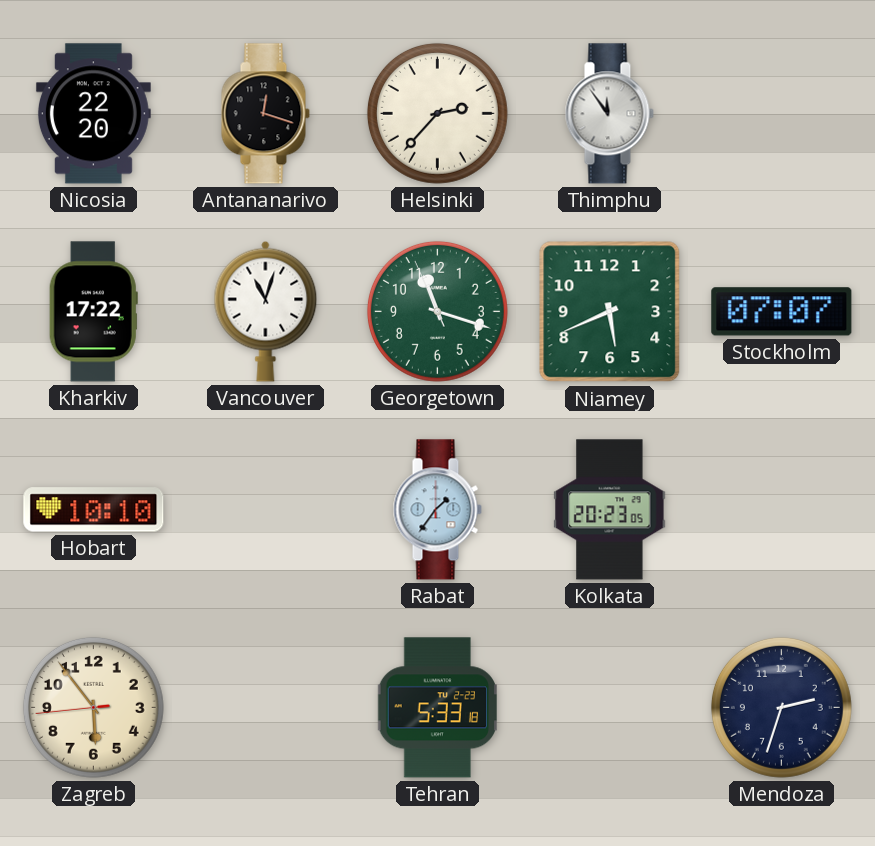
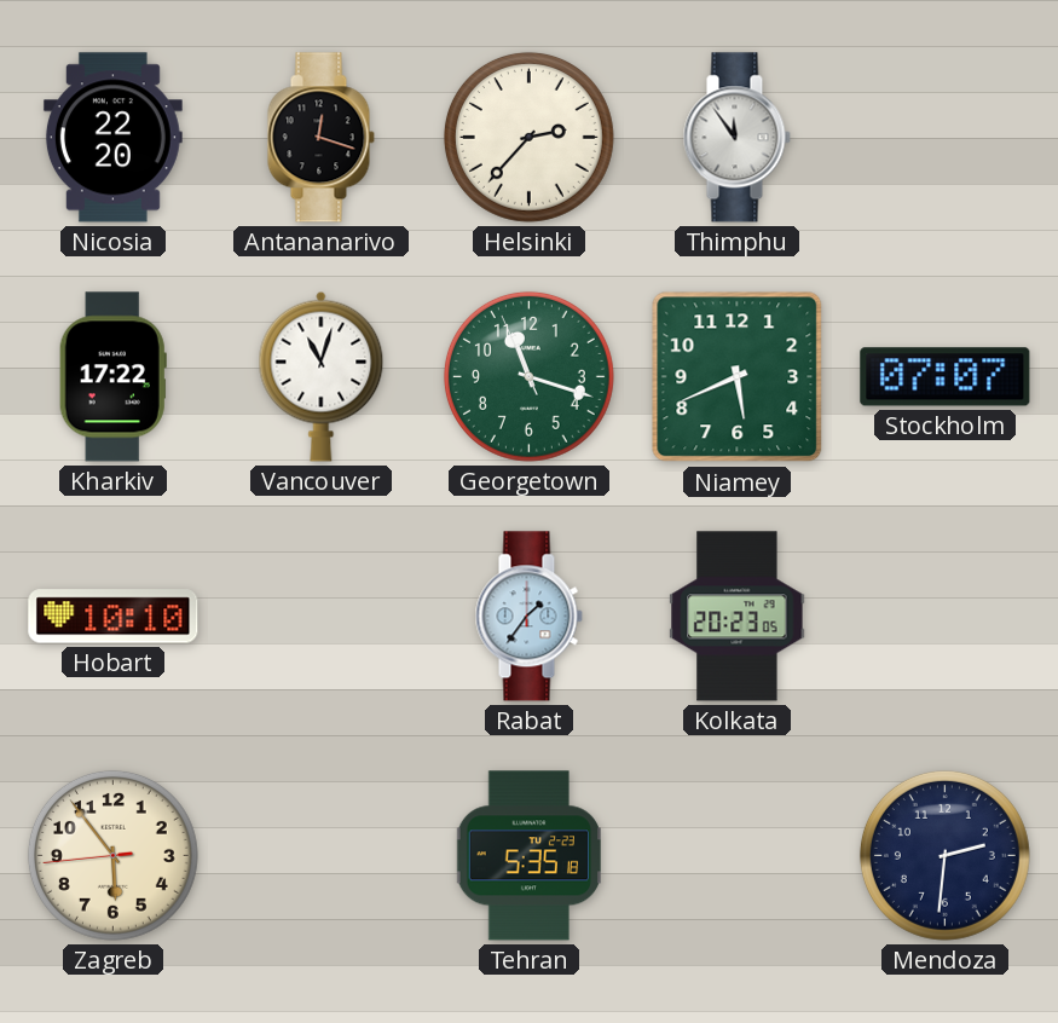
Tehran: 5:33 -> 5:35 (528, 856)
Mendoza: 2:33 -> 2:31 (944, 855)
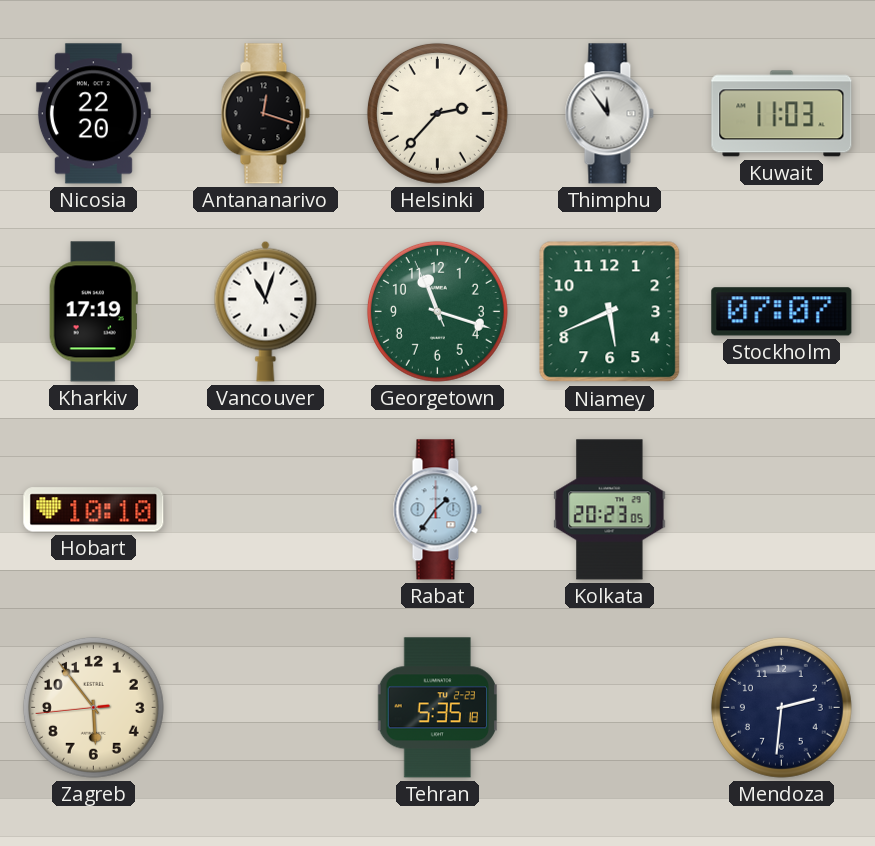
Kuwait: none -> 11:03 (782, 114)
Kharkiv: 17:22 -> 17:19 (93, 312)
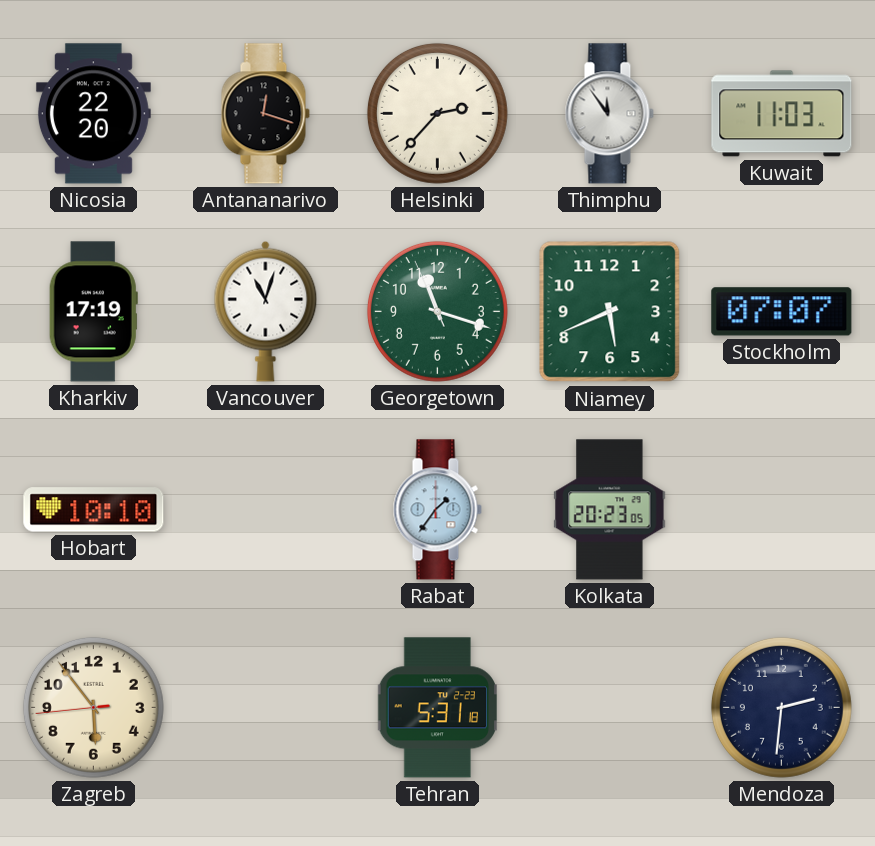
Tehran: 5:35 -> 5:31 (437, 708)
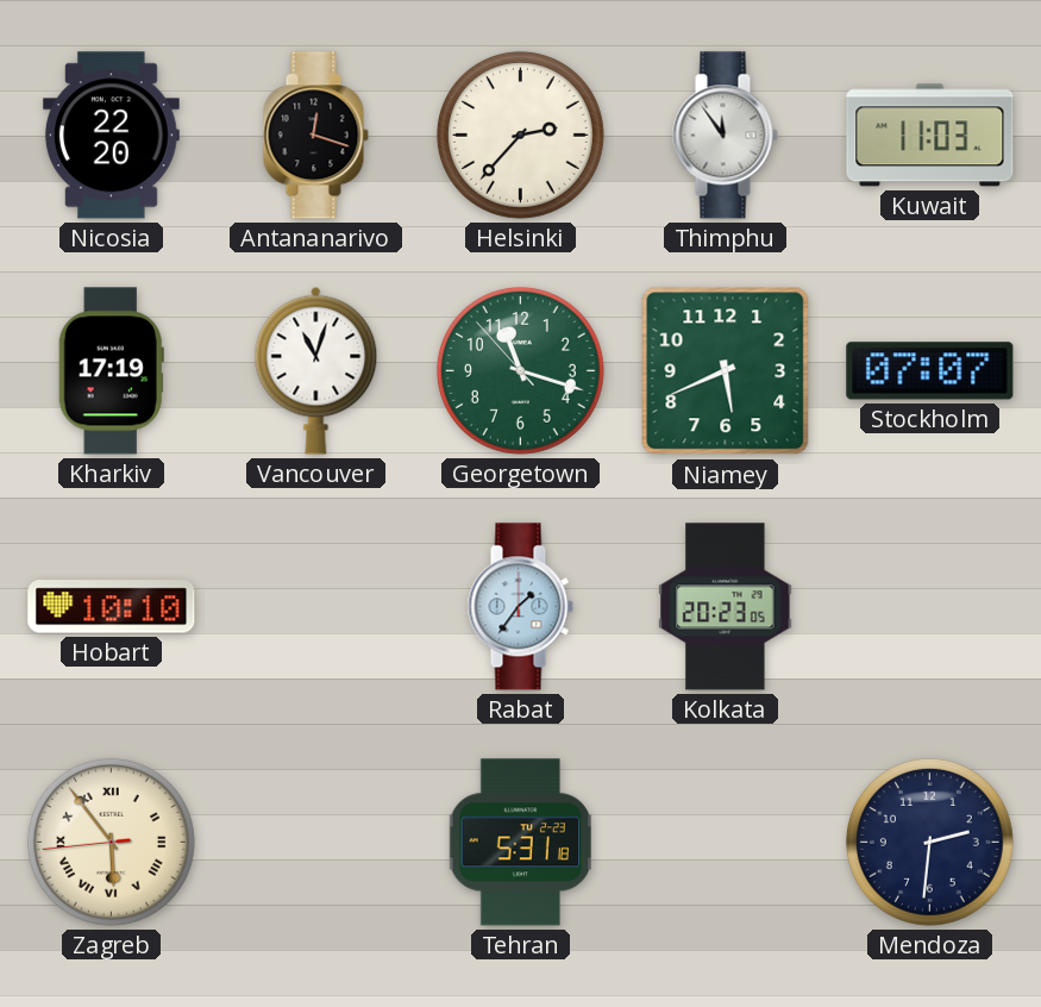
Georgetown: 11:17:56 -> 11:17:53 (520, 370)
Zagreb numerals: Arabic -> Roman (111, 842)
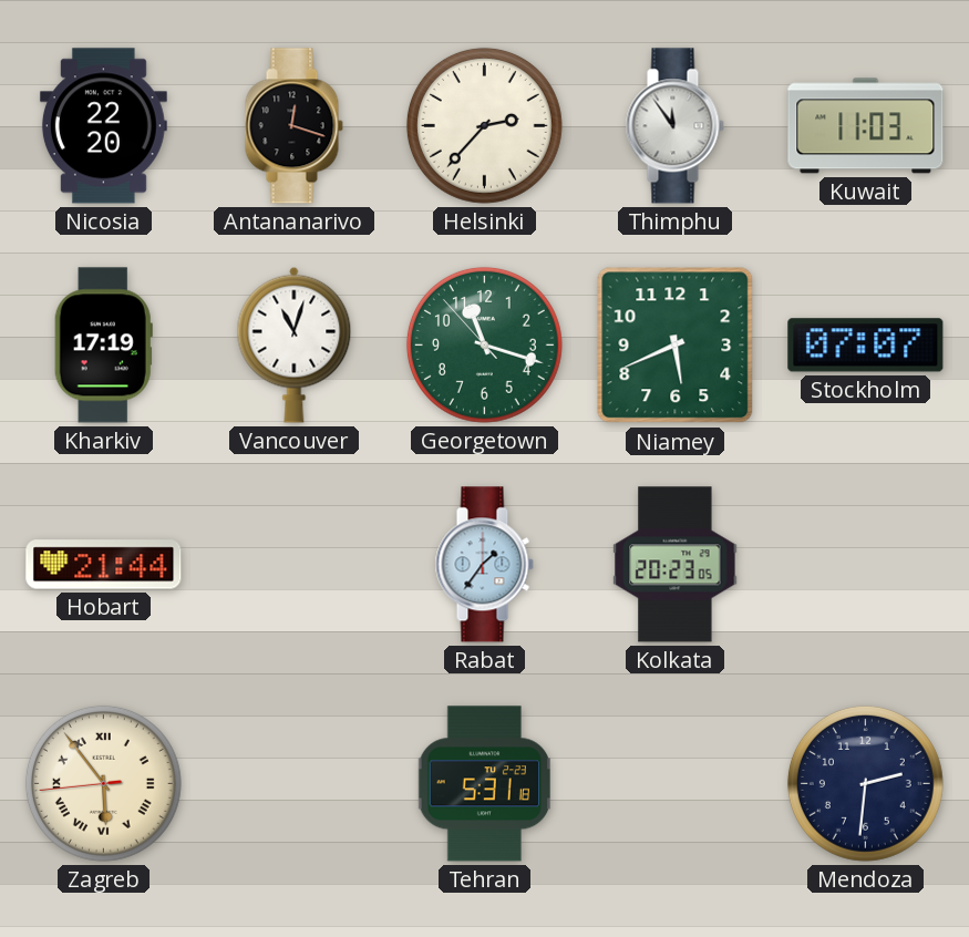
Hobart: 10:10 -> 21:44 (104, 565)
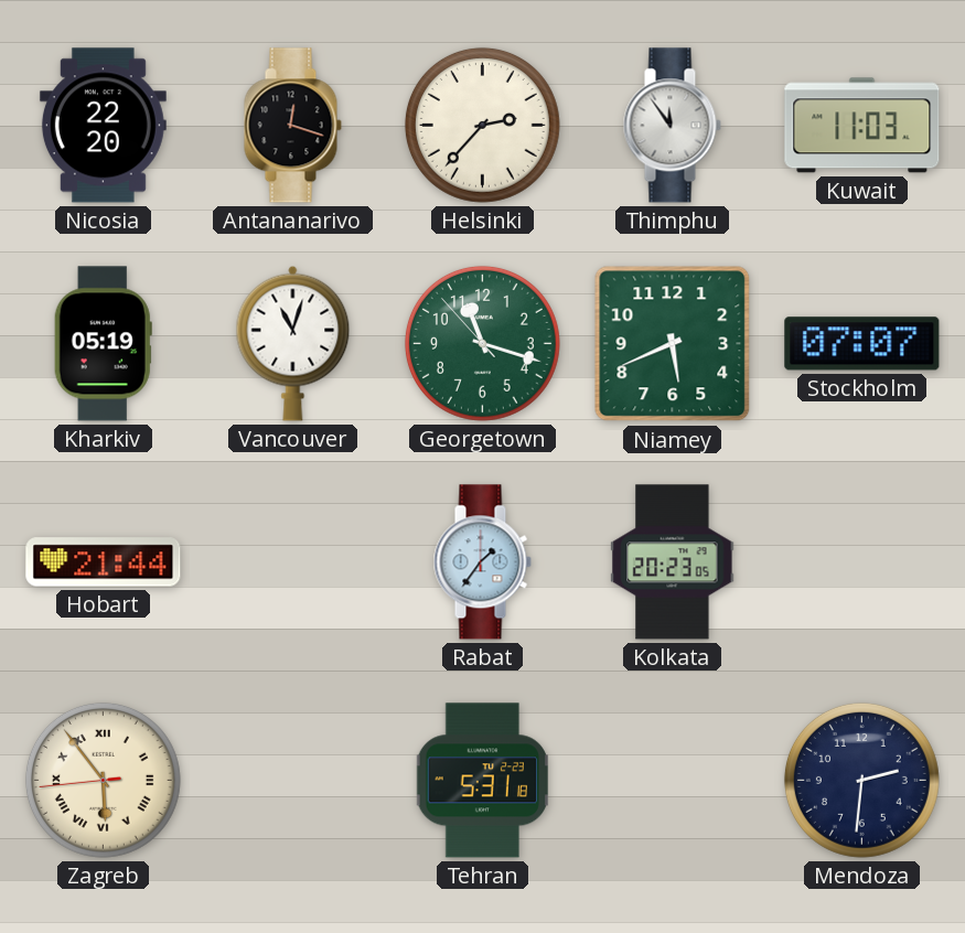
Kharkiv: 17:19 -> 05:19 (103, 344)
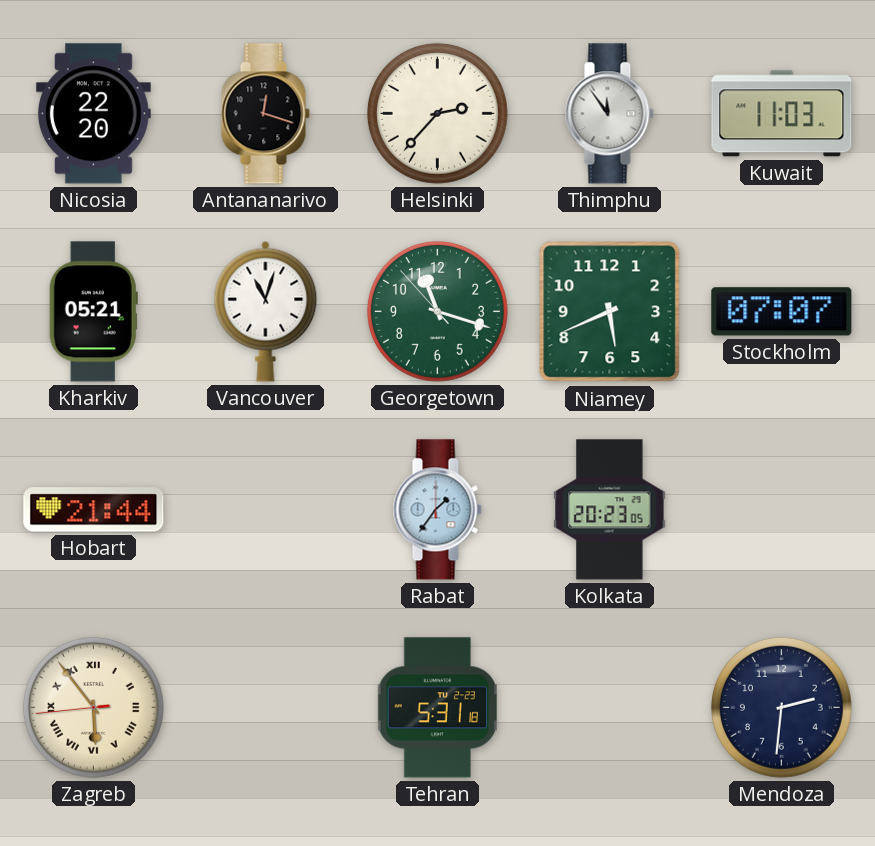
Kharkiv: 05:19 -> 05:21 (93, 312)
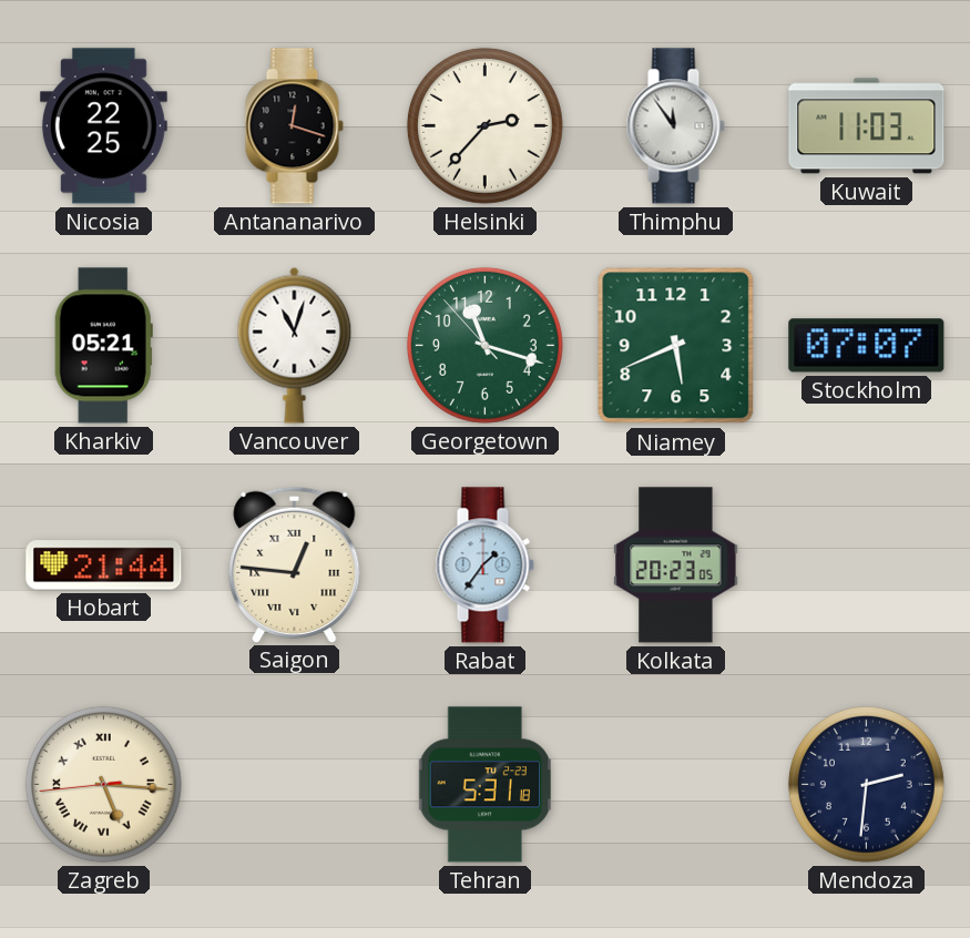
Nicosia: 22:20 -> 22:25 (103, 126)
Saigon: none -> 12:46 (295, 564)
Zagreb: 5:53 -> 5:15 (103, 784)
